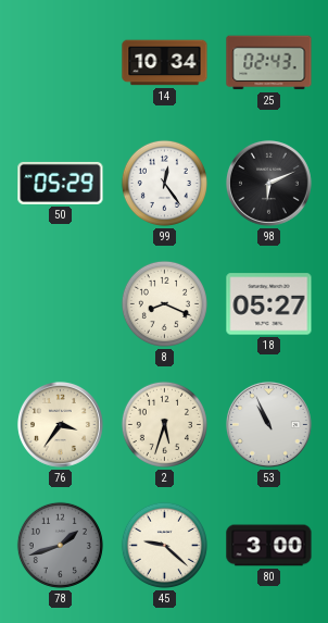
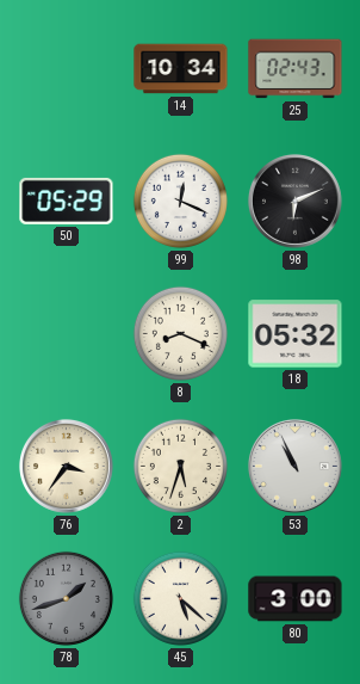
99: 12:24 -> 12:19 (180, 201)
18: 05:27 -> 05:32 (296, 334)
45: 9:22 -> 5:22 (180, 598)
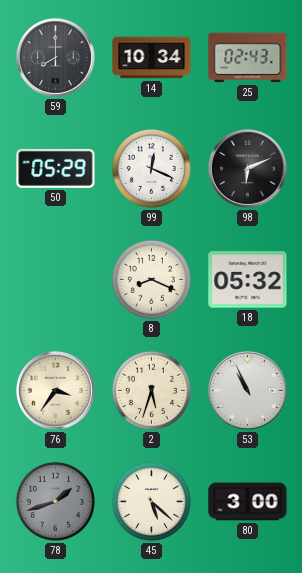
59: none -> 8:00 (55, 57)
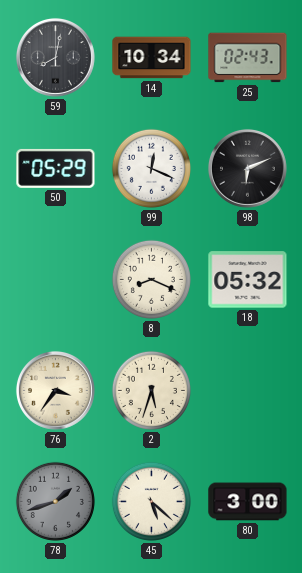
59: 8:00 -> 8:02 (55, 57)
53: 10:56 -> none (247, 390)
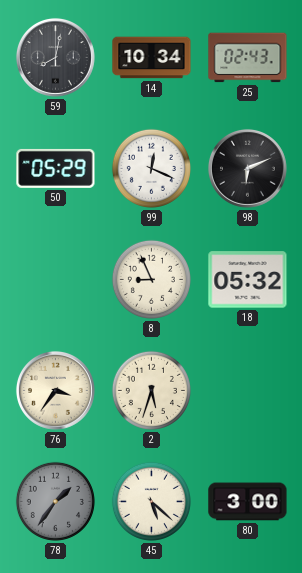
8: 8:19 -> 8:56 (151, 279)
78: 1:42 -> 1:36 (55, 501)
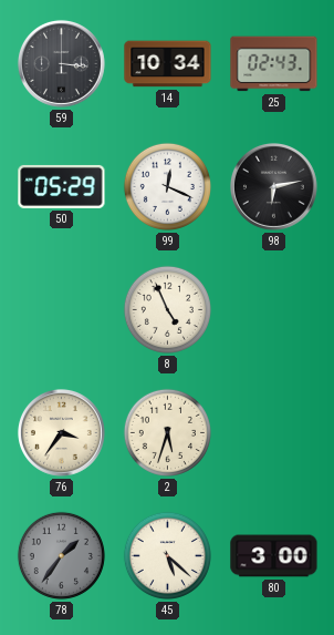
59: 8:02 -> 3:16 (61, 63)
98: 6:11 -> 6:13 (273, 186)
8: 8:56 -> 4:56 (167, 309)
18: 05:32 -> none (248, 280)
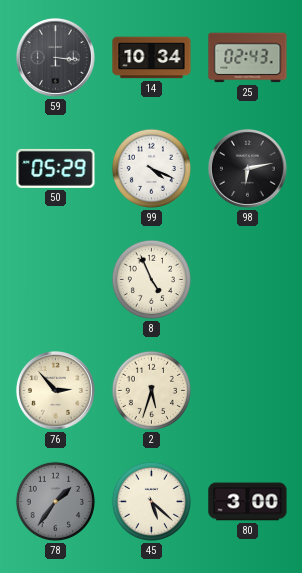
99: 12:19 -> 4:19 (151, 168)
76: 3:36 -> 2:53 (55, 390)
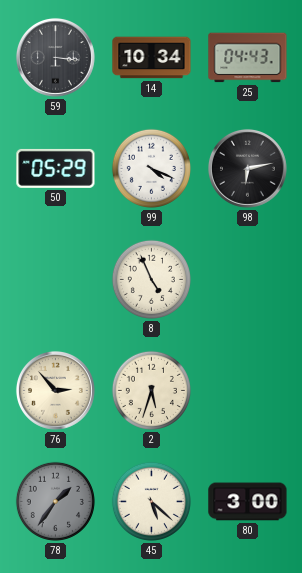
25: 02:43 -> 04:43 (248, 58)
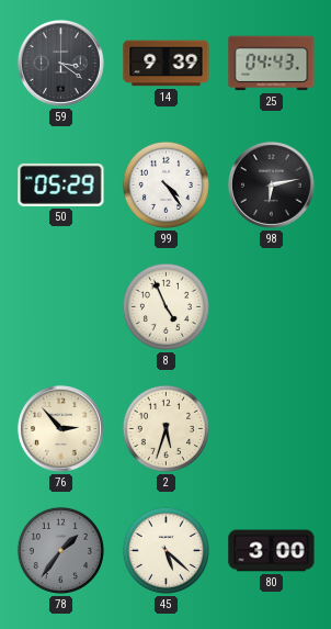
59: 3:16 -> 3:21 (60, 63)
14: 10:34 -> 9:39 (167, 64)
99: 4:19 -> 4:24 (165, 184)
